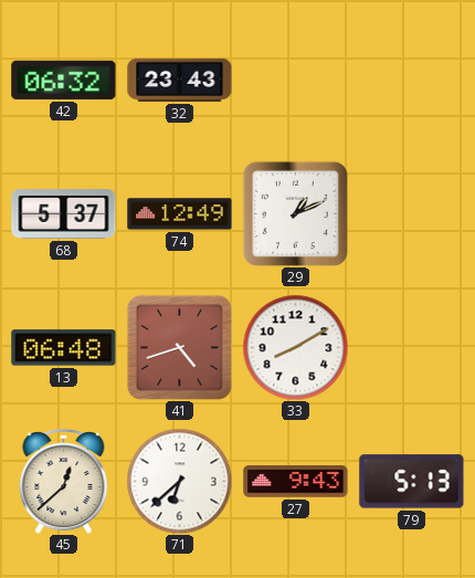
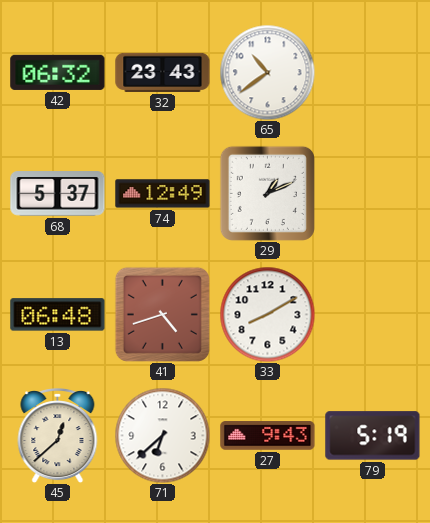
65: none -> 10:39 (267, 72)
79: 5:13 -> 5:19 (373, 436)
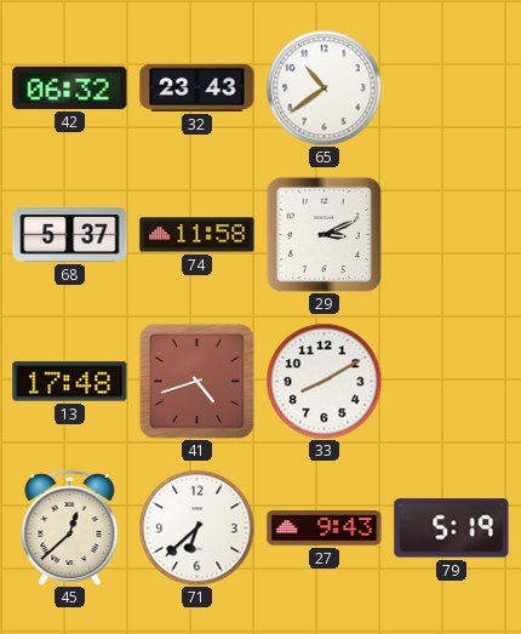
74: 12:49 -> 11:58 (197, 235)
29: 1:11 -> 3:11 (324, 234)
13: 06:48 -> 17:48 (70, 382)
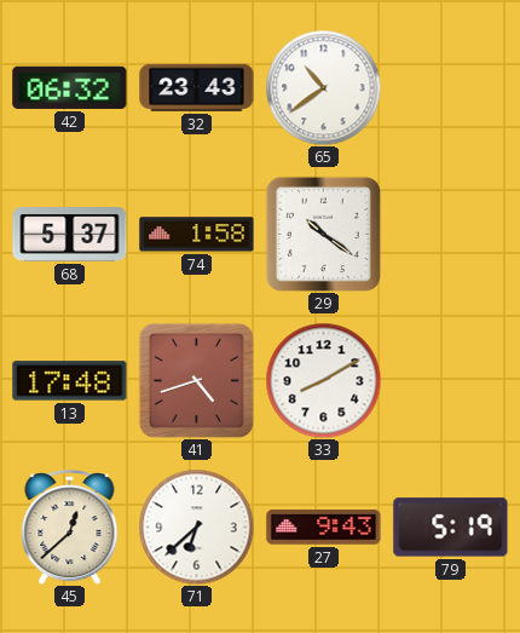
74: 11:58 -> 1:58 (197, 235)
29: 3:11 -> 10:21 (323, 234)
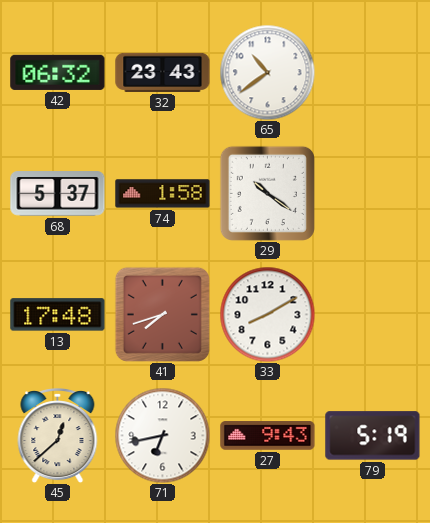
41: 4:42 -> 7:42 (162, 314)
71: 6:38 -> 6:43 (162, 435)
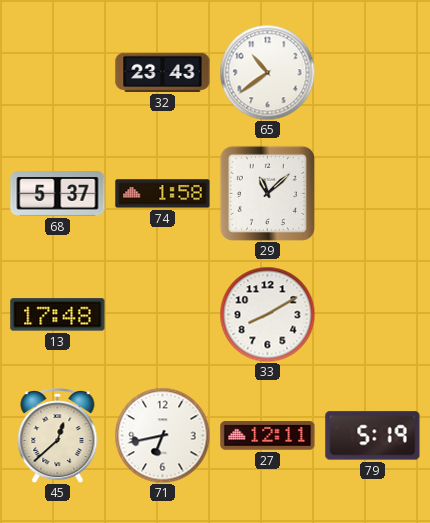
42: 06:32 -> none (58, 72)
29: 10:21 -> 11:08 (267, 193)
41: 7:42 -> none (162, 314)
27: 9:43 -> 12:11 (268, 436)
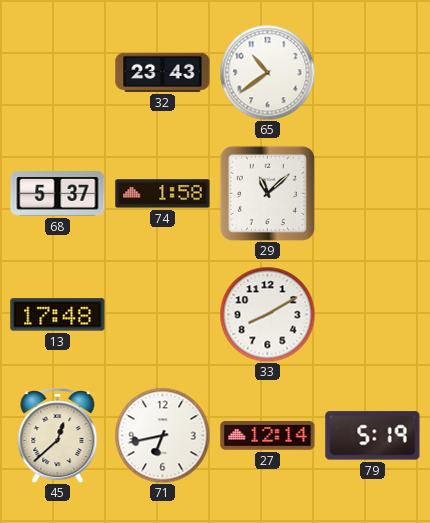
27: 12:11 -> 12:14 (268, 436)
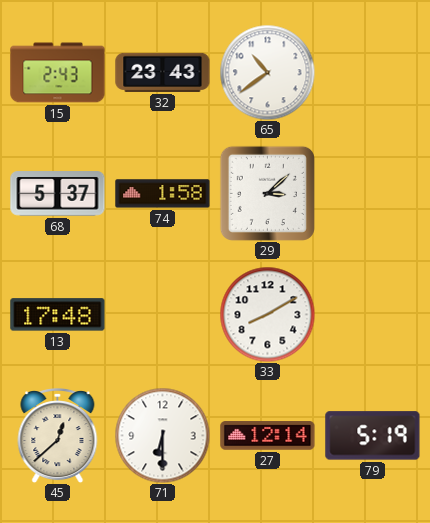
15: none -> 2:43 (58, 73)
29: 11:08 -> 3:08 (267, 193)
71: 6:43 -> 6:30 (162, 435)
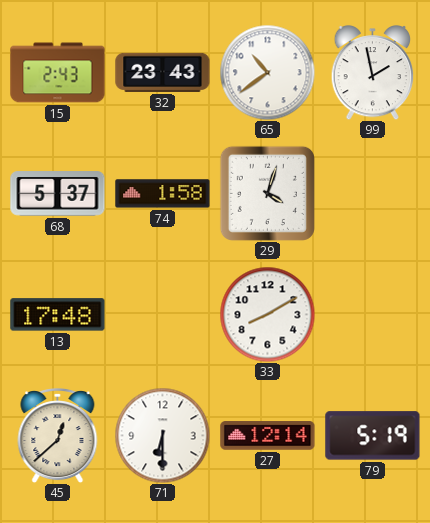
99: none -> 1:58 (373, 72)
29: 3:08 -> 4:03 (267, 193)
